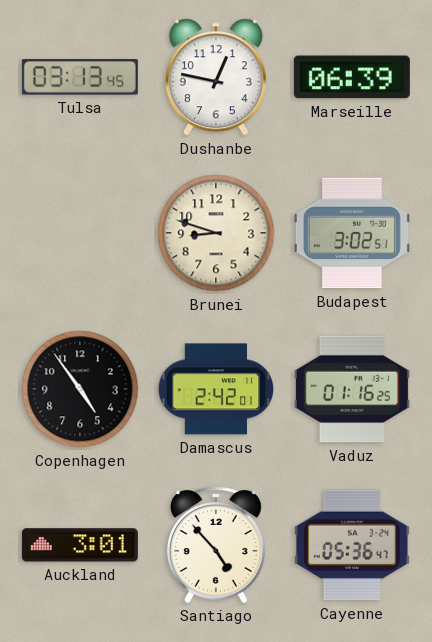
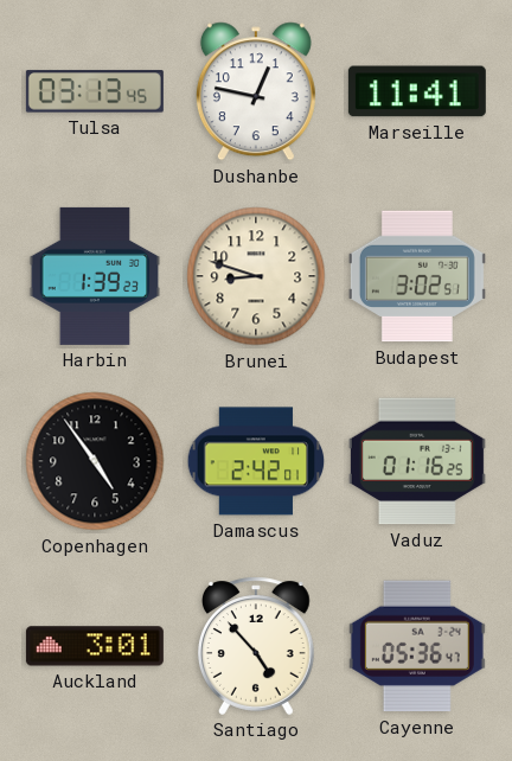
Marseille: 06:39 -> 11:41 (417, 91)
Harbin: none -> 1:39 (95, 276)
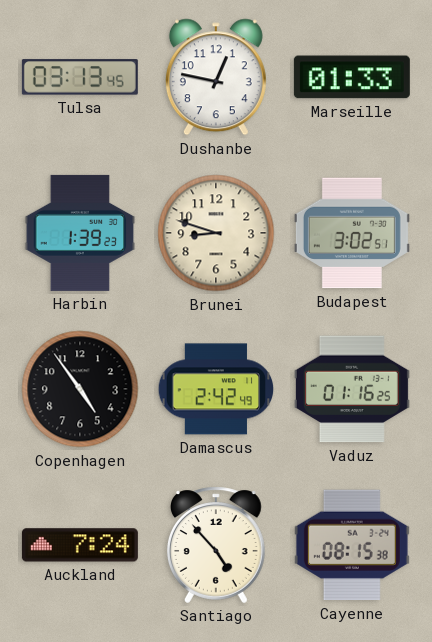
Marseille: 11:41 -> 01:33 (352, 77)
Damascus: 2:42:01 -> 2:42:49 (216, 389)
Auckland: 3:01 -> 7:24 (80, 545)
Cayenne: 05:36 -> 08:15 (352, 545)
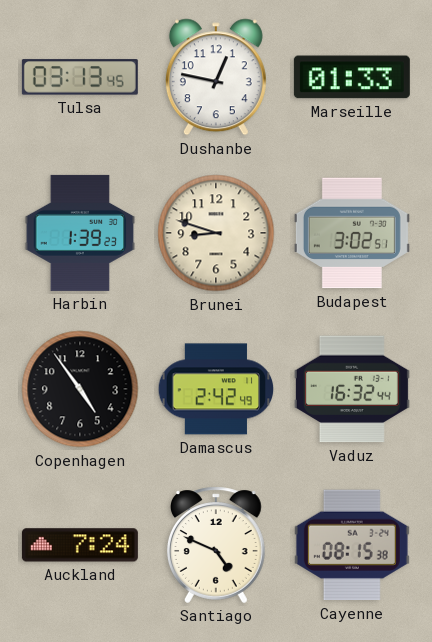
Vaduz: 01:16 -> 16:32 (352, 389)
Santiago: 4:53 -> 4:49 (216, 545)
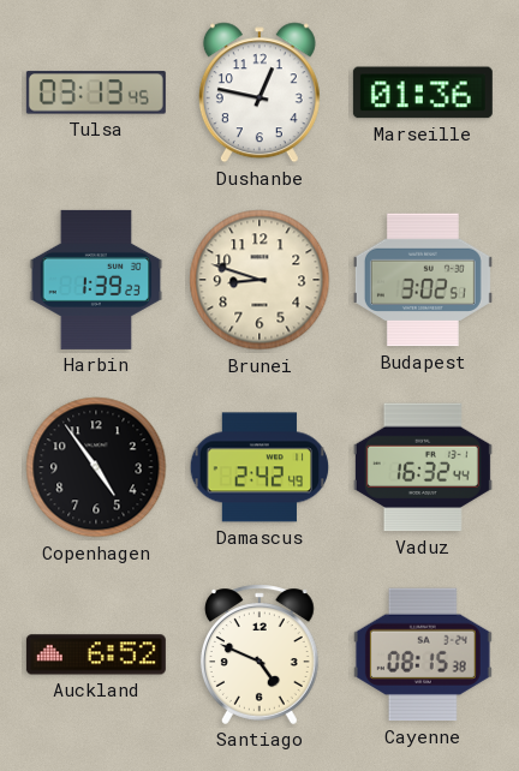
Marseille: 01:33 -> 01:36 (423, 92)
Auckland: 7:24 -> 6:52 (96, 655)
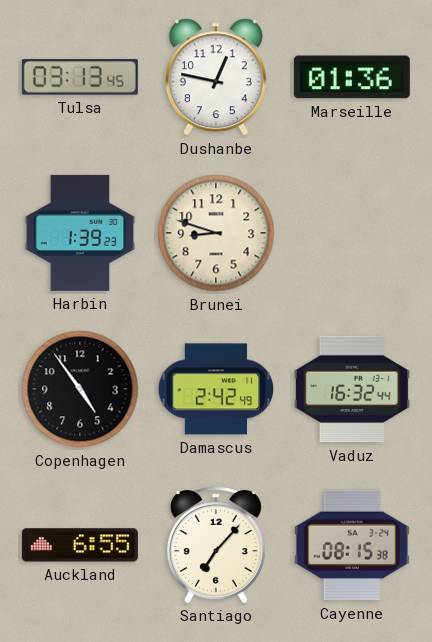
Budapest: 3:02 -> none (423, 280)
Auckland: 6:52 -> 6:55 (80, 545)
Santiago: 4:49 -> 7:07 (216, 545)
